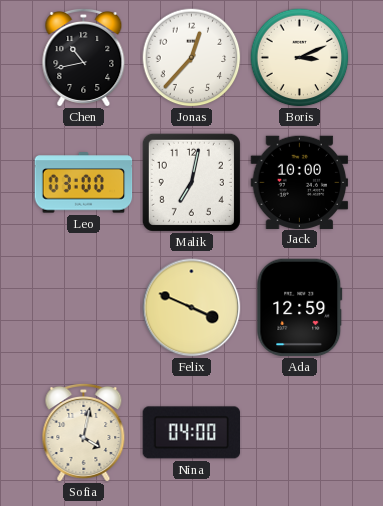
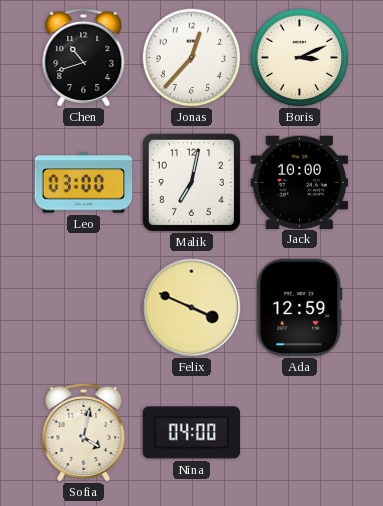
Chen: 10:43 -> 10:42 (84, 57)
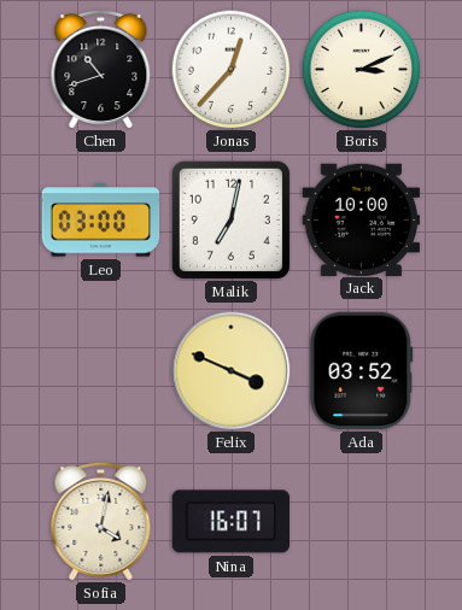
Ada: 12:59 -> 03:52 (362, 371)
Nina: 04:00 -> 16:07 (232, 522)
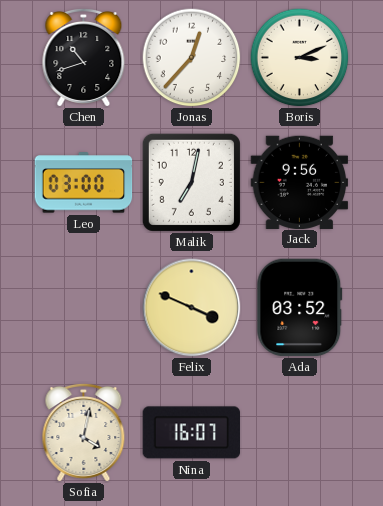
Jack: 10:00 -> 9:56 (300, 182)
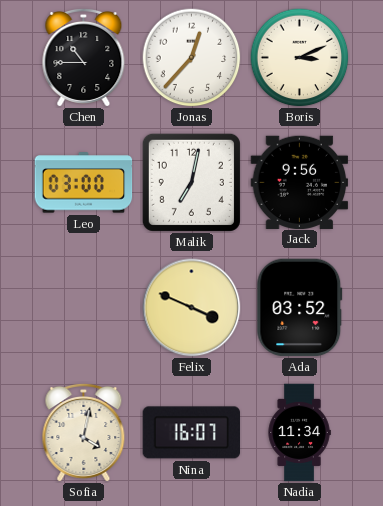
Chen: 10:42 -> 10:45 (84, 57)
Nadia: none -> 11:34 (299, 433)
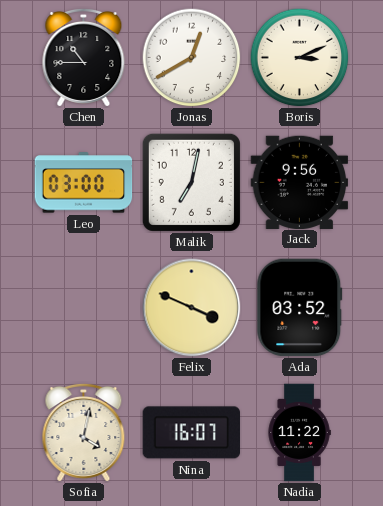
Jonas: 12:37 -> 12:40 (192, 58)
Nadia: 11:34 -> 11:22 (299, 433)
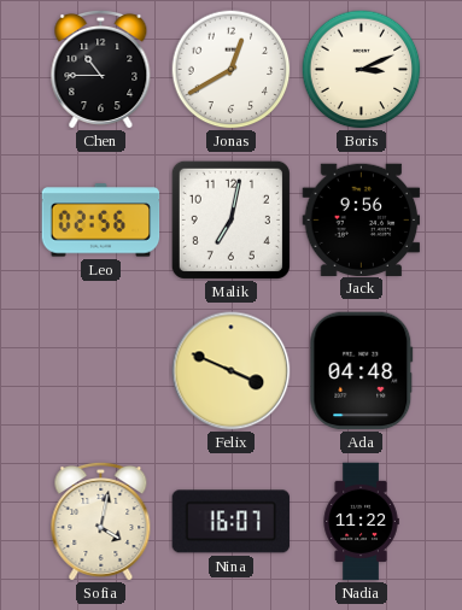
Leo: 03:00 -> 02:56 (101, 221)
Ada: 03:52 -> 04:48 (362, 371)
